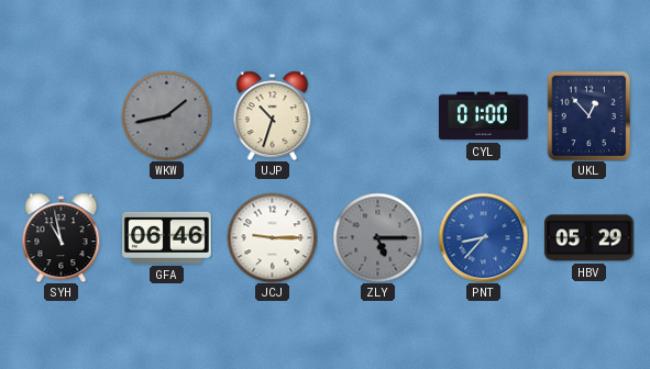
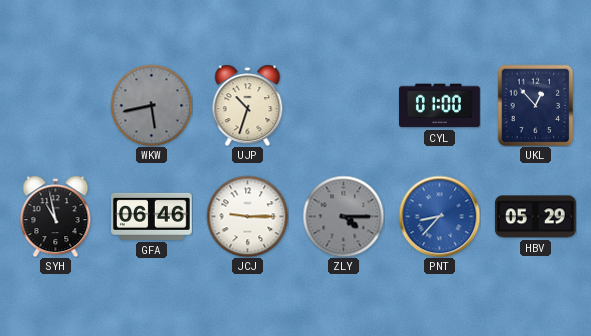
WKW: 1:43 -> 5:43 (151, 105)
ZLY: 5:15 -> 4:15 (343, 216)
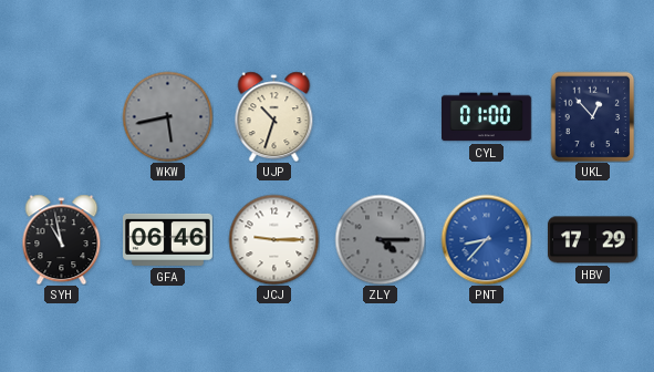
HBV: 05:29 -> 17:29 (592, 240)
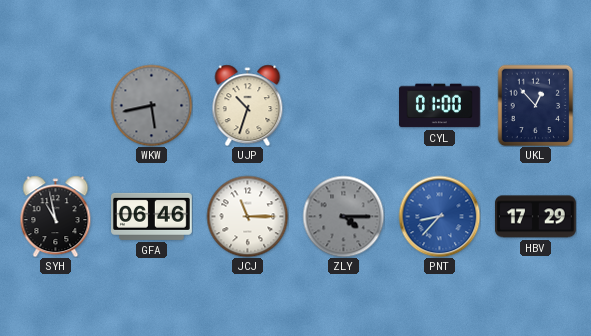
JCJ: 9:15 -> 11:15 (247, 216)
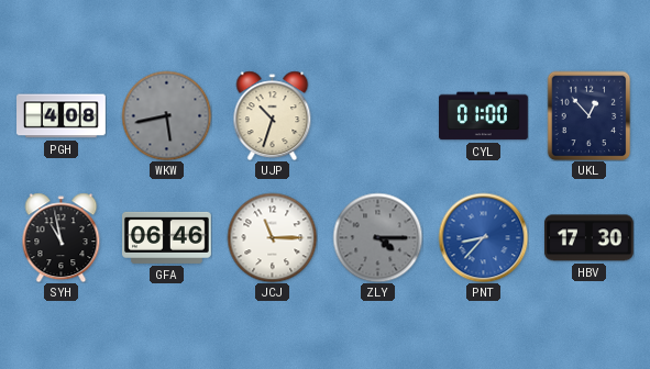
PGH: none -> 4:08 (62, 116)
HBV: 17:29 -> 17:30 (588, 238)
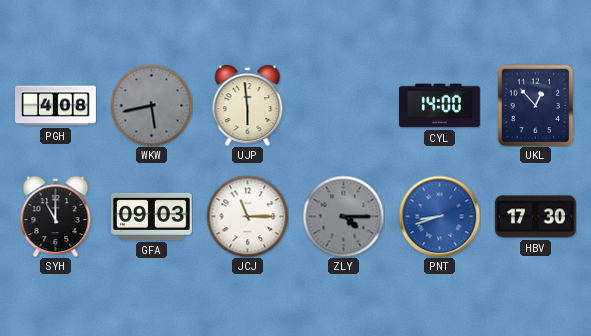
UJP: 10:33 -> 5:59 (248, 105)
CYL: 01:00 -> 14:00 (440, 106)
SYH: 10:58 -> 11:00 (56, 216)
GFA: 06:46 -> 09:03 (152, 216)
PNT: 8:37 -> 8:42 (439, 216)
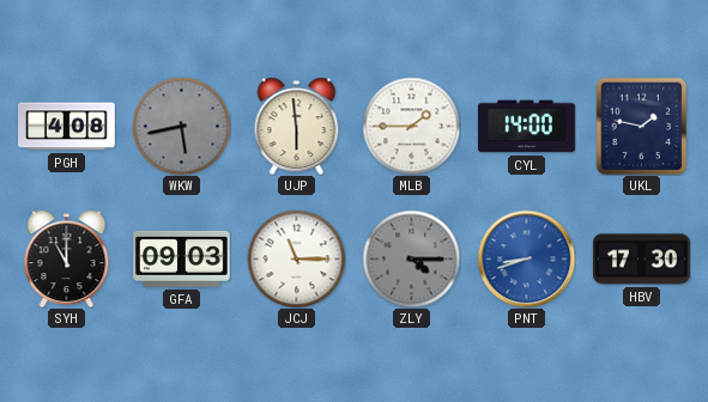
MLB: none -> 1:45 (411, 126)
UKL: 12:53 -> 1:47 (642, 126)
